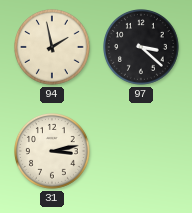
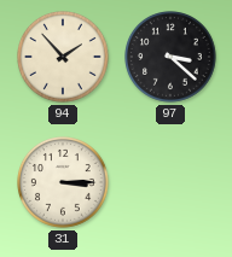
94: 1:58 -> 1:53 (64, 58)
31: 3:13 -> 3:15 (64, 183)
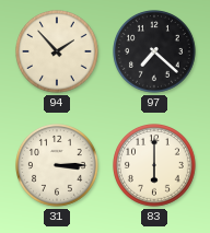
97: 3:22 -> 7:22 (155, 53)
83: none -> 6:00 (155, 166)
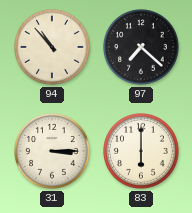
94: 1:53 -> 10:53 (53, 48)
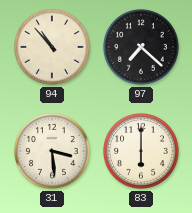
31: 3:15 -> 3:29 (53, 152)
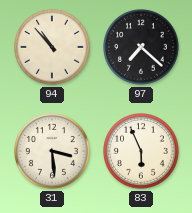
83: 6:00 -> 5:56 (142, 152)
